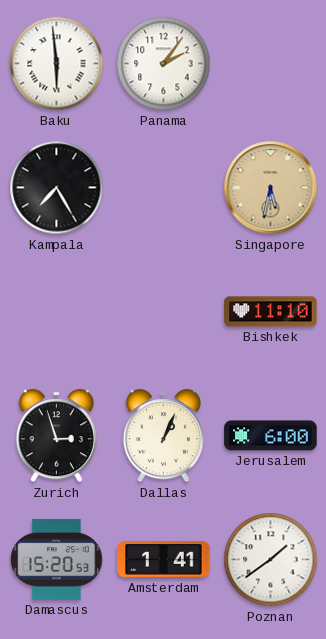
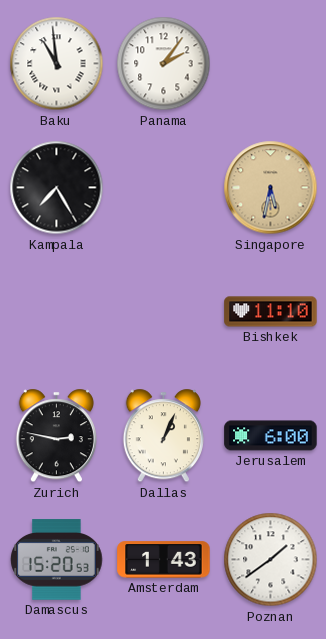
Baku: 5:59 -> 10:59 (57, 64)
Zurich: 2:57 -> 2:47 (56, 436)
Amsterdam: 1:41 -> 1:43 (164, 560)
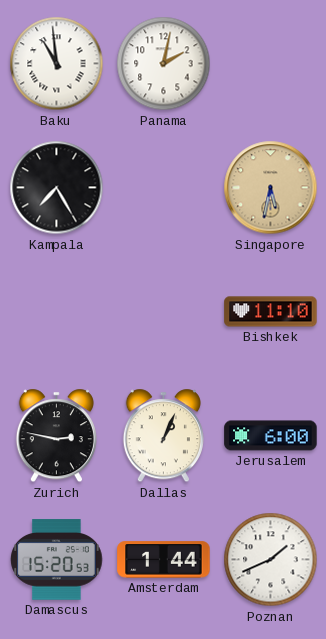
Panama: 2:06 -> 2:02 (164, 64)
Amsterdam: 1:43 -> 1:44 (164, 560)
Poznan: 1:39 -> 1:41 (271, 560)
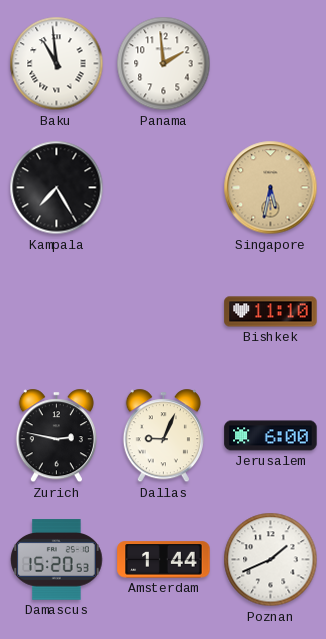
Panama: 2:02 -> 1:59 (164, 64)
Dallas: 1:04 -> 9:04 (163, 436)
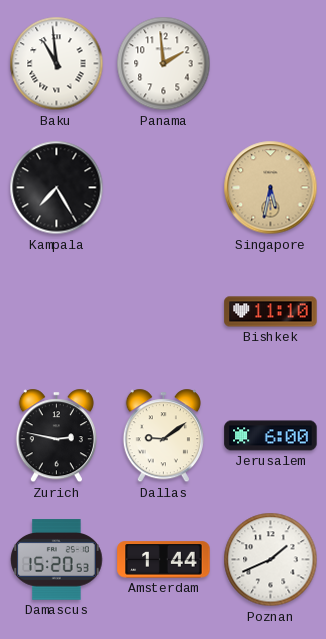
Dallas: 9:04 -> 9:09 (163, 436)
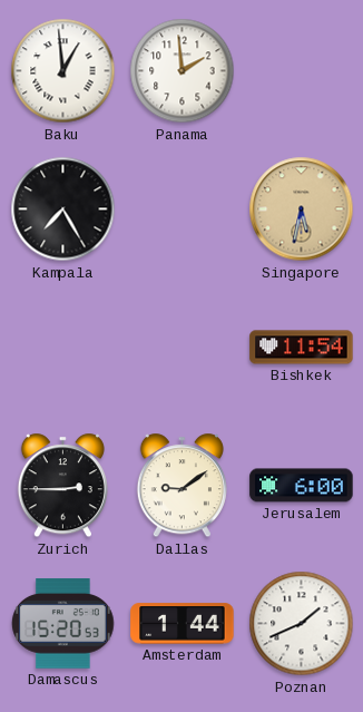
Baku: 10:59 -> 12:59 (63, 71)
Bishkek: 11:10 -> 11:54 (302, 348)
Zurich: 2:47 -> 2:45 (62, 486)
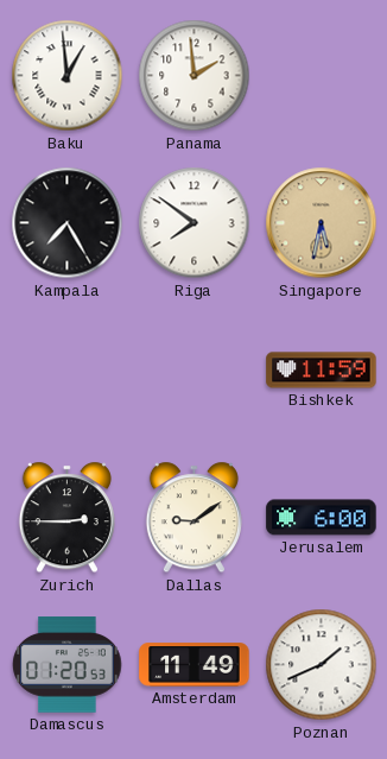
Riga: none -> 7:51 (195, 223)
Bishkek: 11:54 -> 11:59 (322, 371)
Damascus: 15:20 -> 01:20 (68, 665)
Amsterdam: 1:44 -> 11:49 (195, 665)
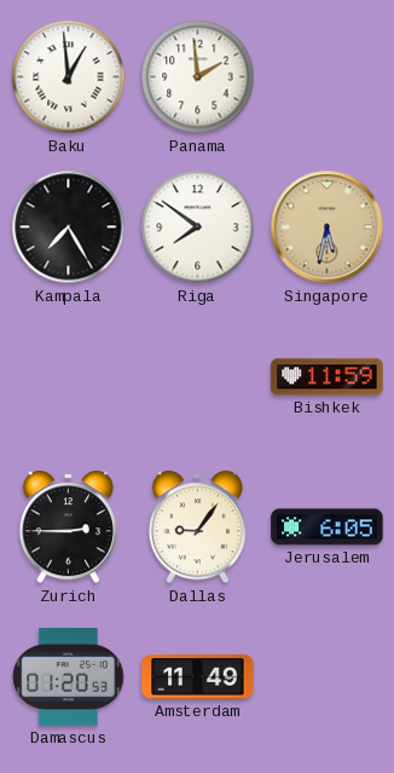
Dallas: 9:09 -> 9:06 (197, 527)
Jerusalem: 6:00 -> 6:05 (328, 527)
Poznan: 1:41 -> none (322, 665)
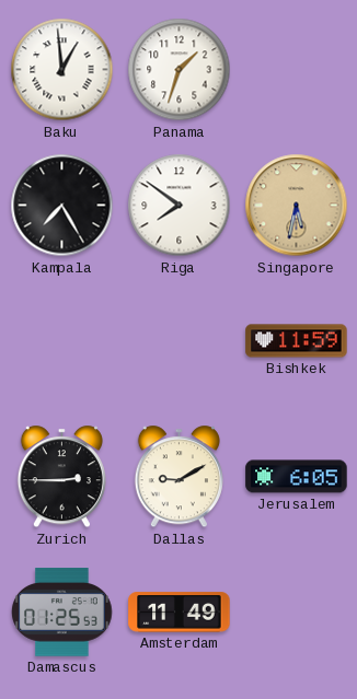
Panama: 1:59 -> 1:33 (180, 70)
Dallas: 9:06 -> 9:10 (178, 477)
Damascus: 01:20 -> 01:25 (62, 613)
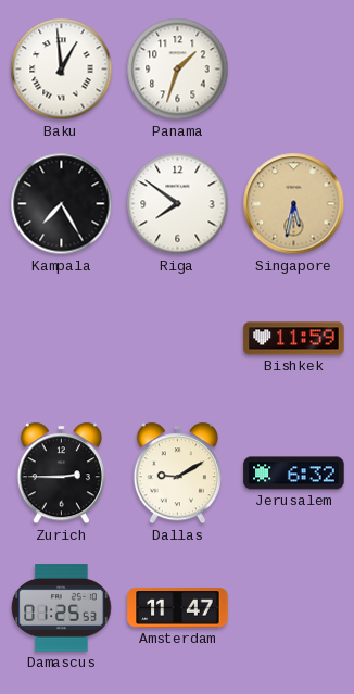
Jerusalem: 6:05 -> 6:32 (294, 474)
Amsterdam: 11:49 -> 11:47 (178, 608)
